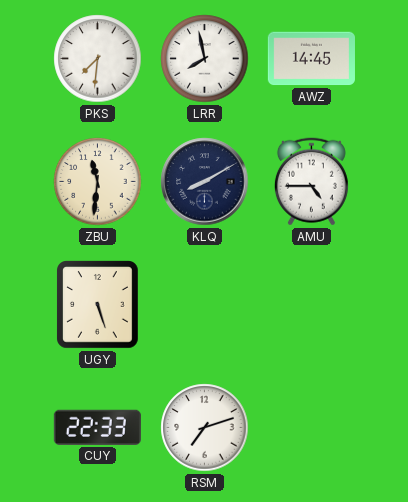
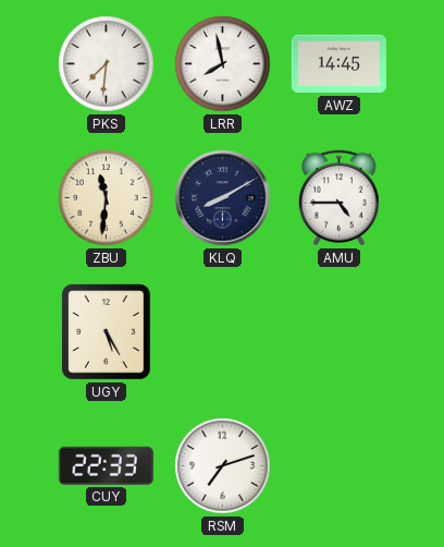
UGY: 5:27 -> 5:25 (107, 332)
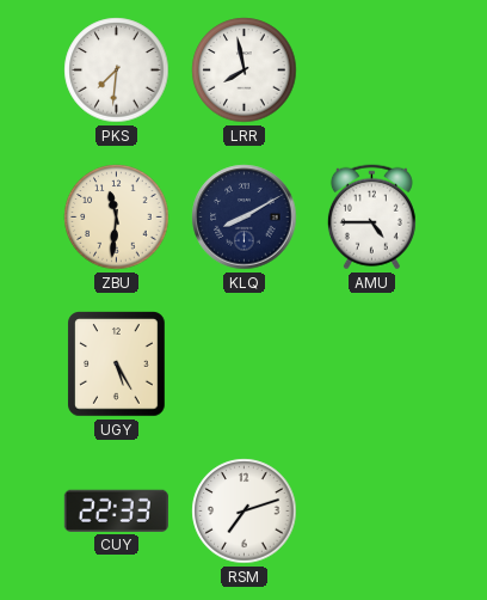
AWZ: 14:45 -> none (338, 64)
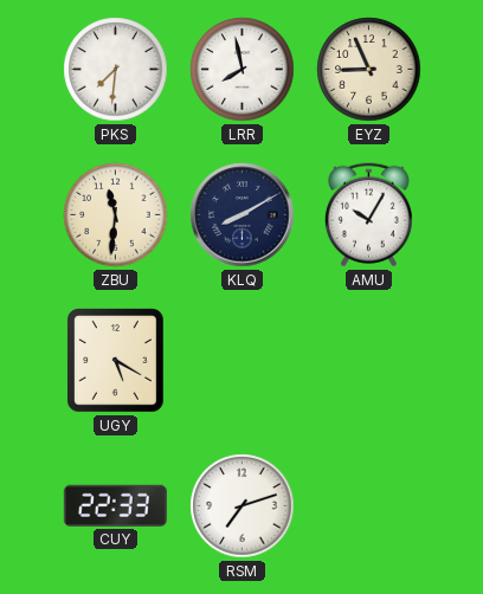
EYZ: none -> 8:56 (369, 70)
AMU: 4:45 -> 10:05 (368, 215)
UGY: 5:25 -> 5:20 (116, 361)
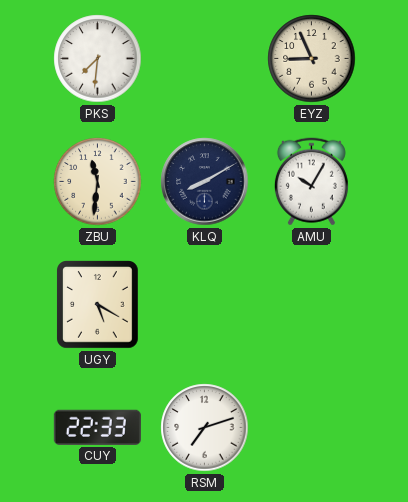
LRR: 7:58 -> none (243, 70)
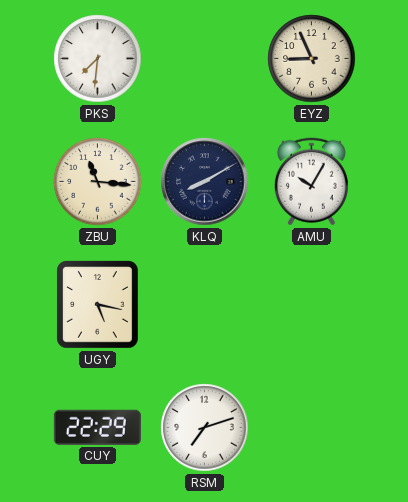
ZBU: 11:31 -> 11:16 (98, 182)
UGY: 5:20 -> 5:17 (98, 305)
CUY: 22:33 -> 22:29 (97, 427)
